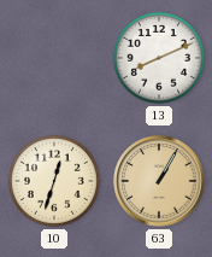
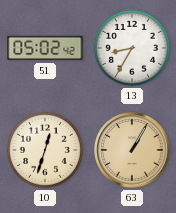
51: none -> 05:02 (45, 48)
13: 8:11 -> 8:35 (132, 48)
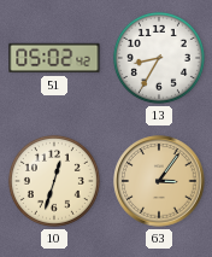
63: 1:05 -> 3:06 (159, 181)
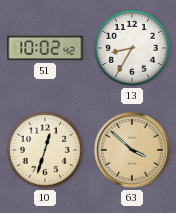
51: 05:02 -> 10:02 (45, 48)
63: 3:06 -> 3:52 (132, 150)
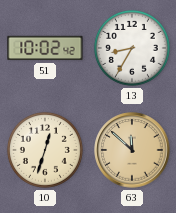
63: 3:52 -> 11:52 (132, 150)
